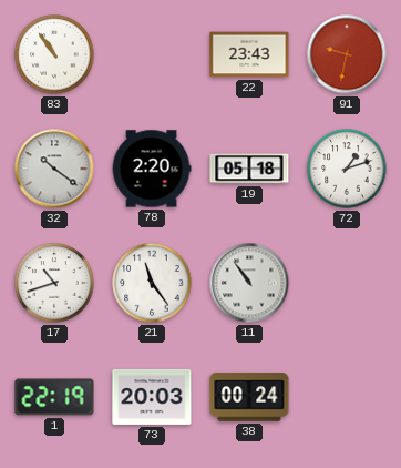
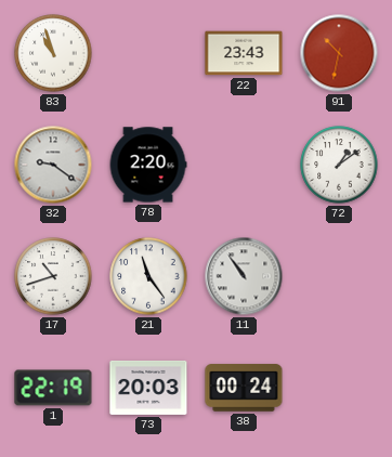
83: 10:54 -> 10:57 (53, 53)
91: 9:32 -> 10:32 (339, 53)
32: 10:21 -> 9:21 (53, 165)
19: 05:18 -> none (249, 169)
72: 1:12 -> 1:09 (339, 165)
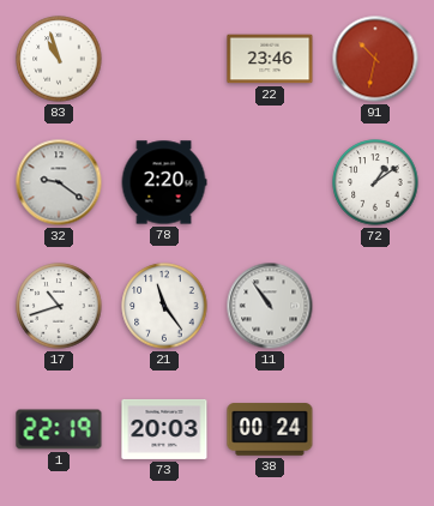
22: 23:43 -> 23:46 (270, 59)
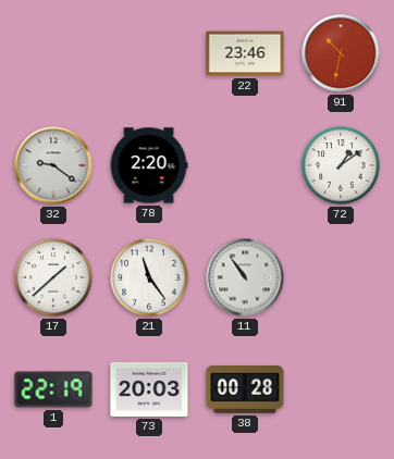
83: 10:57 -> none (59, 59)
17: 10:42 -> 1:38 (53, 277)
38: 00:24 -> 00:28 (245, 389)
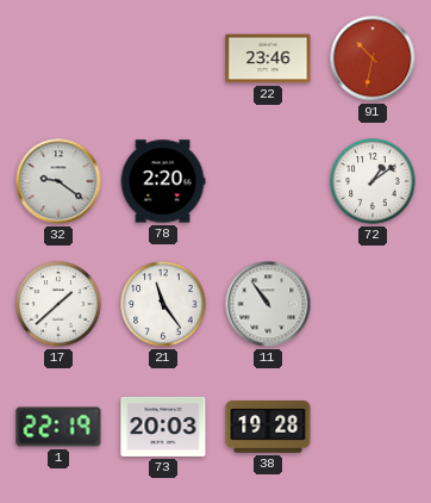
38: 00:28 -> 19:28 (268, 427)
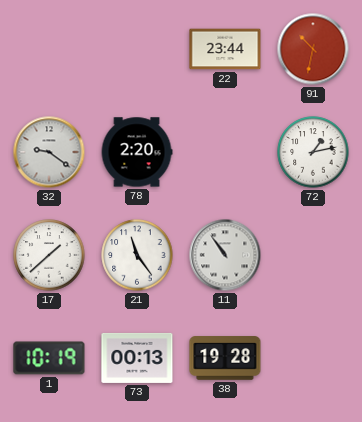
22: 23:46 -> 23:44 (225, 49)
72: 1:09 -> 1:13 (313, 152)
1: 22:19 -> 10:19 (49, 358)
73: 20:03 -> 00:13 (137, 358)
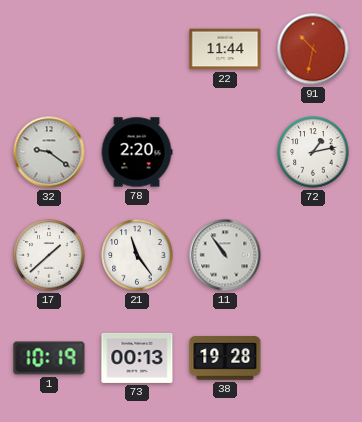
22: 23:44 -> 11:44 (225, 49)
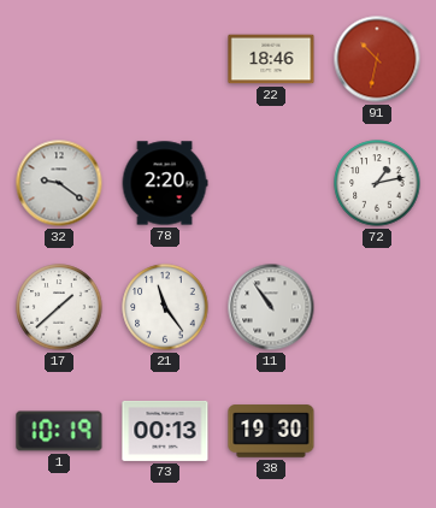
22: 11:44 -> 18:46 (271, 59)
38: 19:28 -> 19:30 (271, 431)
